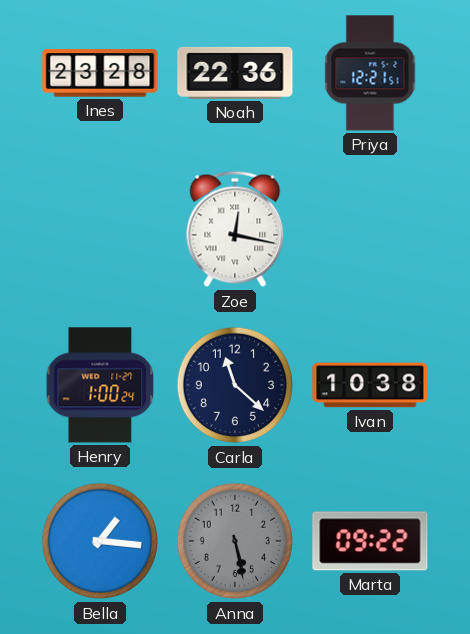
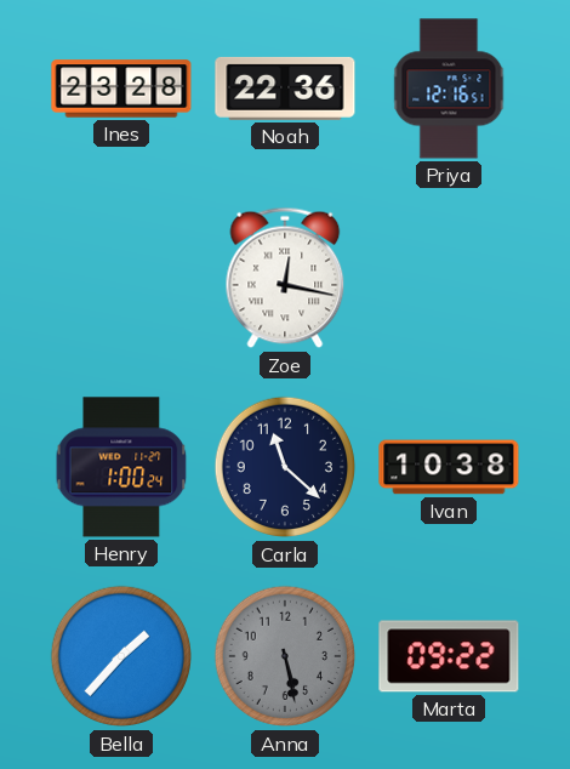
Priya: 12:21 -> 12:16 (449, 89)
Bella: 1:16 -> 1:37 (121, 656)
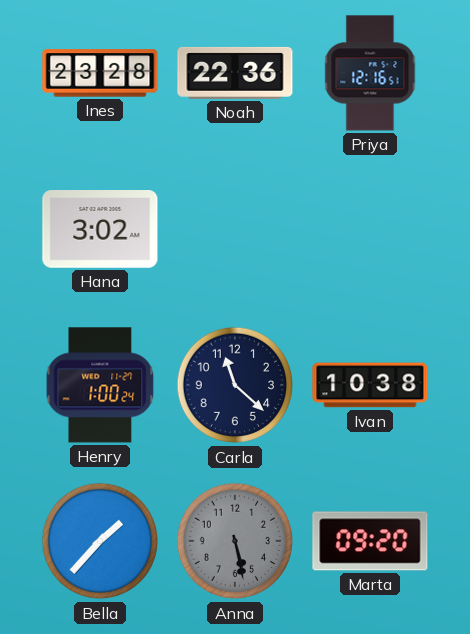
Hana: none -> 3:02 (100, 230)
Zoe: 12:17 -> none (285, 278)
Marta: 09:22 -> 09:20 (370, 541)
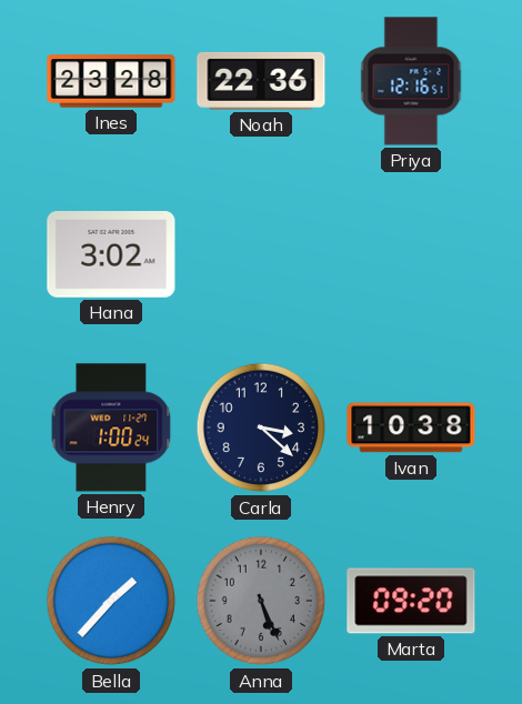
Carla: 11:22 -> 3:22 (261, 428)
Anna: 5:28 -> 5:26 (261, 601)
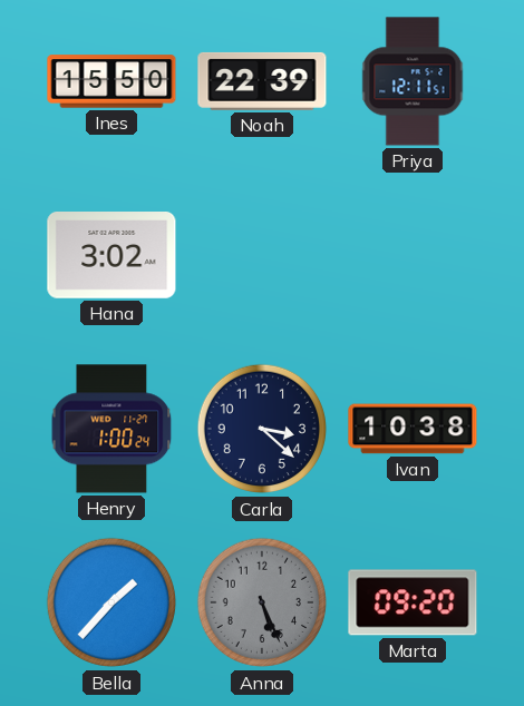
Ines: 23:28 -> 15:50 (111, 81)
Noah: 22:36 -> 22:39 (262, 81)
Priya: 12:16 -> 12:11 (413, 81)
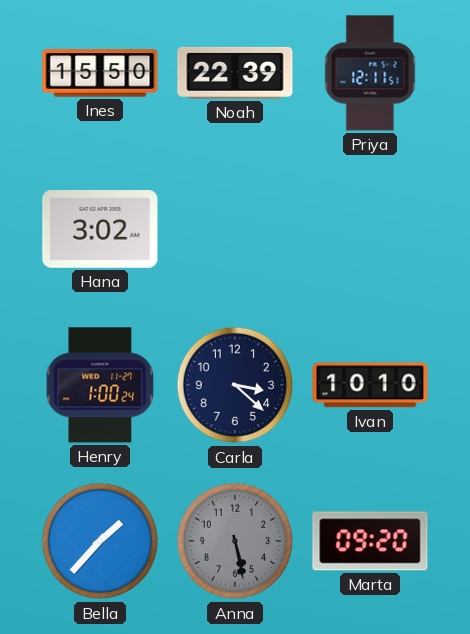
Ivan: 10:38 -> 10:10 (370, 385)
Anna: 5:26 -> 5:28 (235, 541)
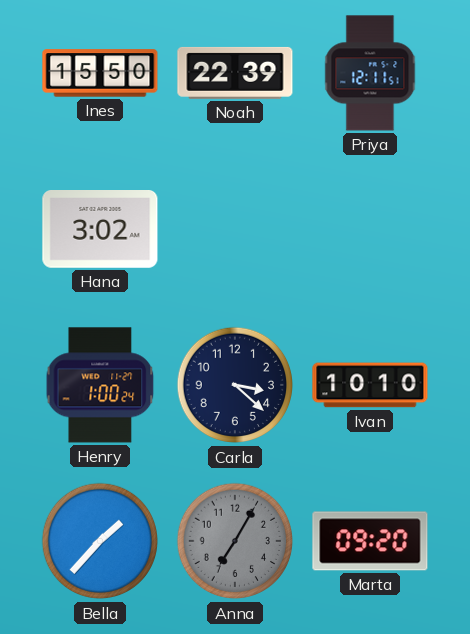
Anna: 5:28 -> 7:05 (235, 541)
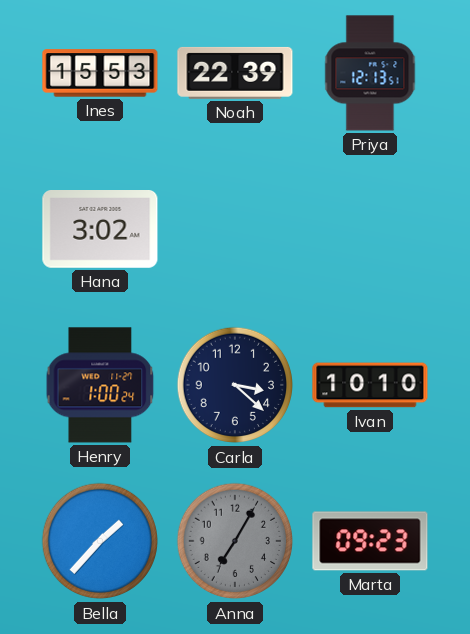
Ines: 15:50 -> 15:53 (100, 73)
Priya: 12:11 -> 12:13 (370, 73)
Marta: 09:20 -> 09:23 (370, 541)
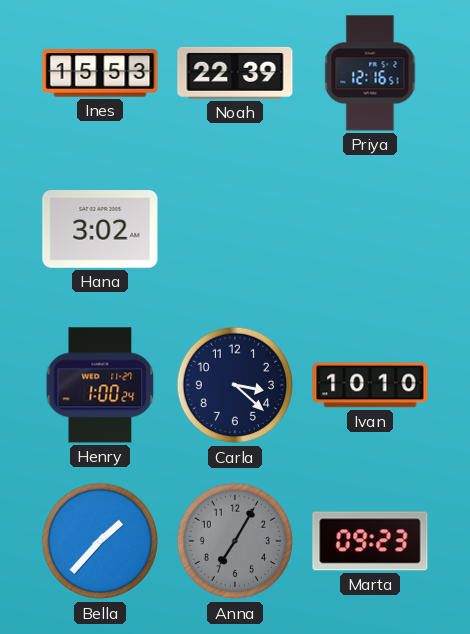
Priya: 12:13 -> 12:16 (370, 73)
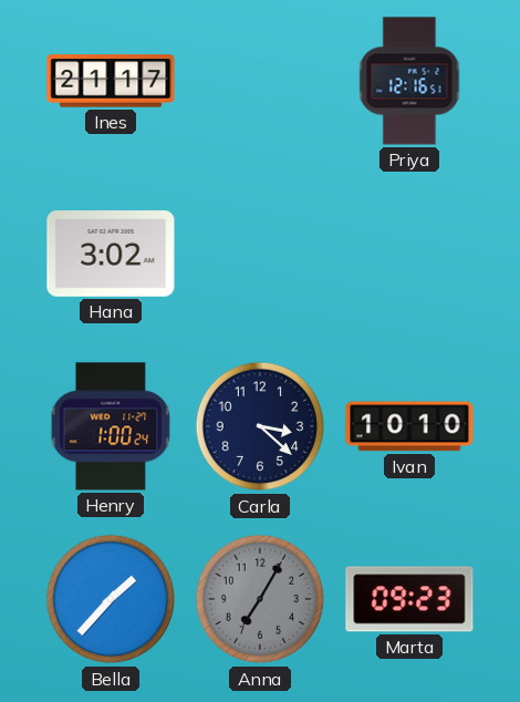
Ines: 15:53 -> 21:17 (111, 81)
Noah: 22:39 -> none (235, 73)
